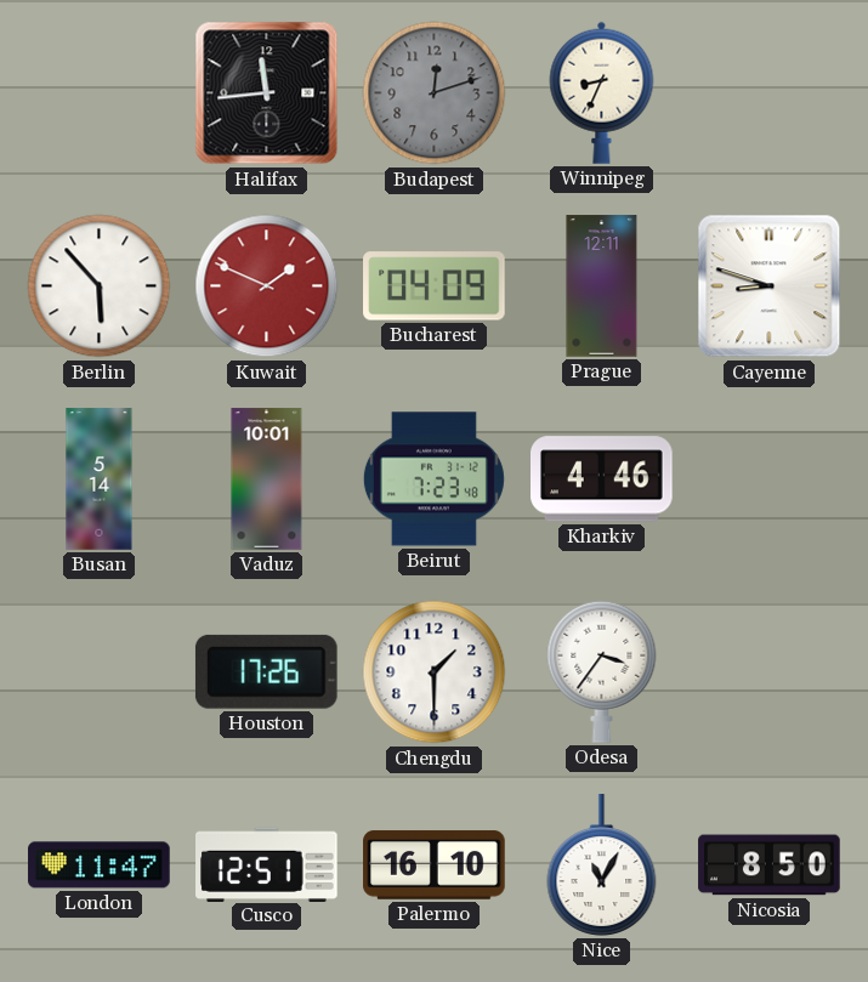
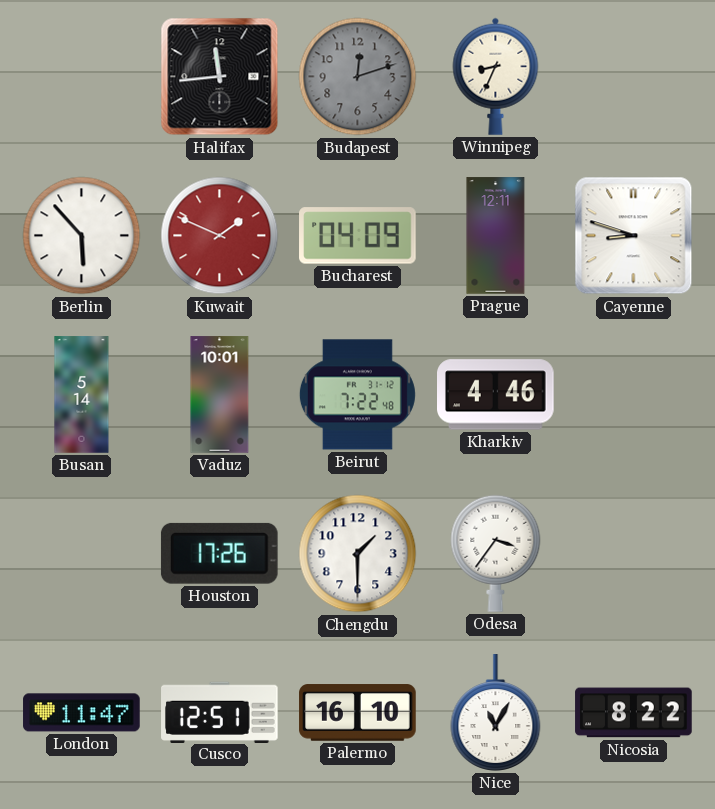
Beirut: 7:23 -> 7:22 (357, 395)
Nicosia: 8:50 -> 8:22 (634, 713)
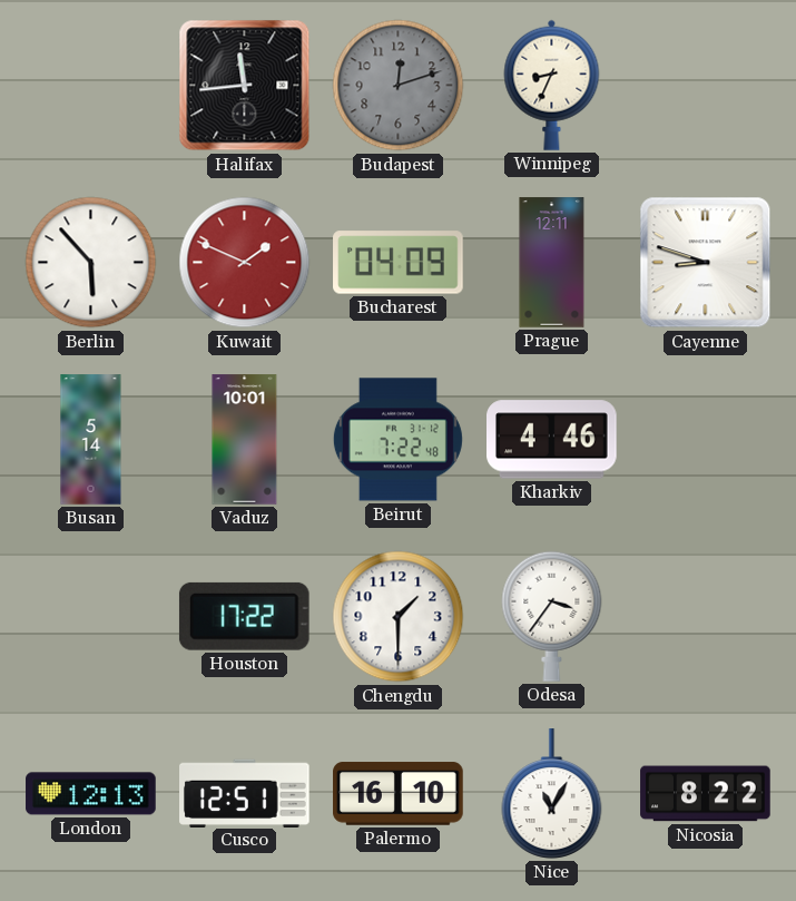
Houston: 17:26 -> 17:22 (244, 616)
London: 11:47 -> 12:13 (91, 794)
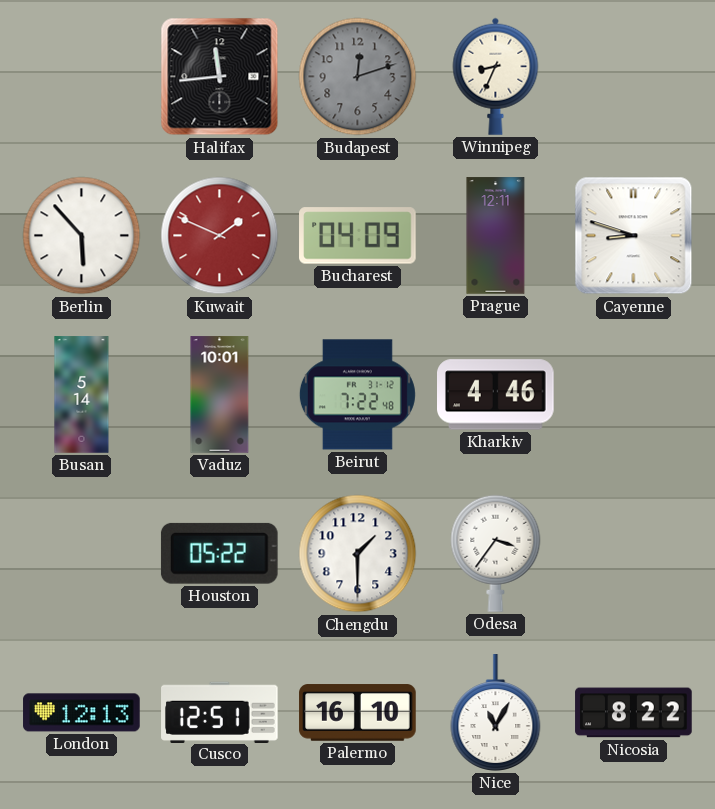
Houston: 17:22 -> 05:22 (219, 553)
